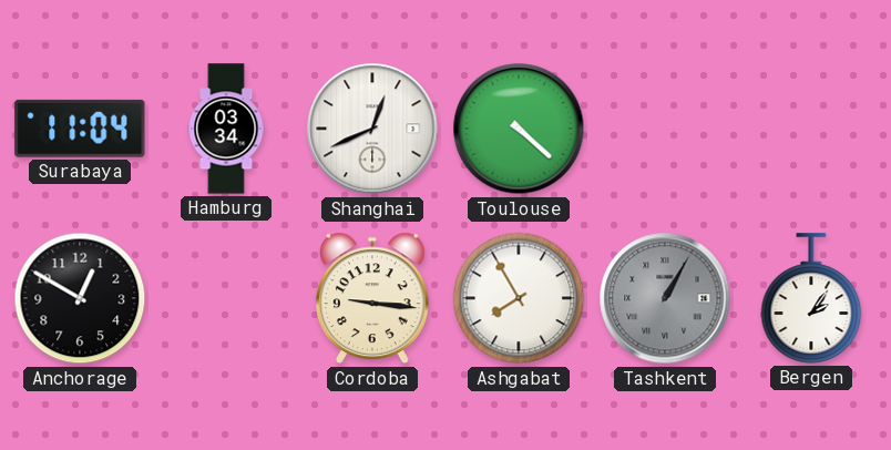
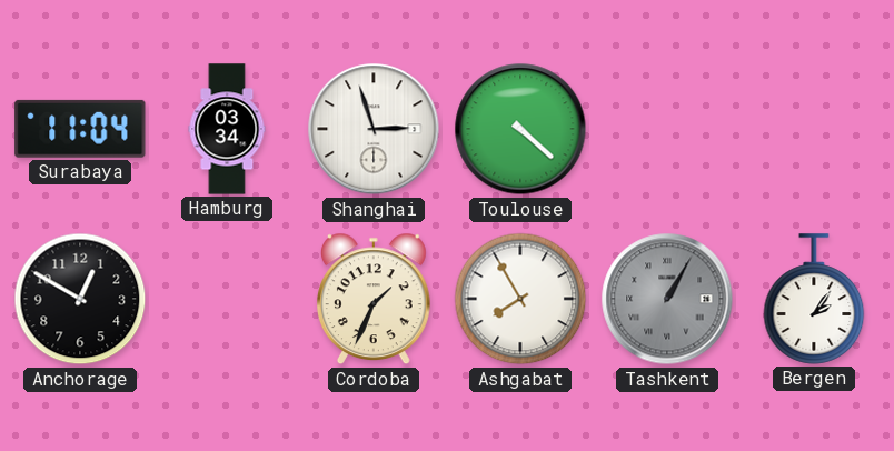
Shanghai: 12:41 -> 2:57 (374, 129)
Cordoba: 9:16 -> 1:34 (374, 299)
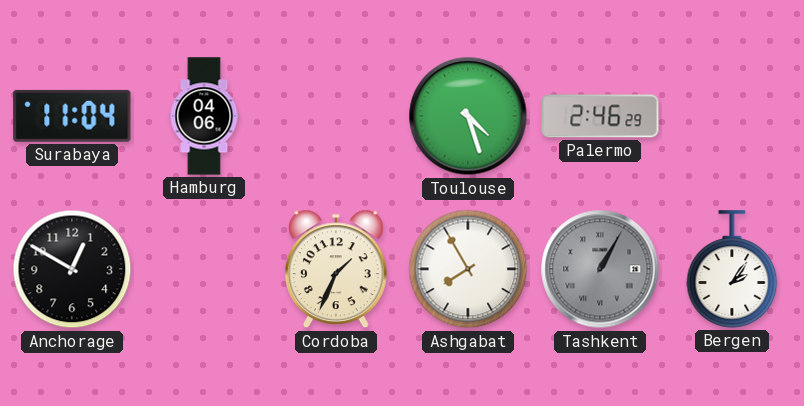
Hamburg: 03:34 -> 04:06 (204, 116)
Shanghai: 2:57 -> none (374, 129)
Toulouse: 4:22 -> 4:27 (468, 116)
Palermo: none -> 2:46 (600, 116)
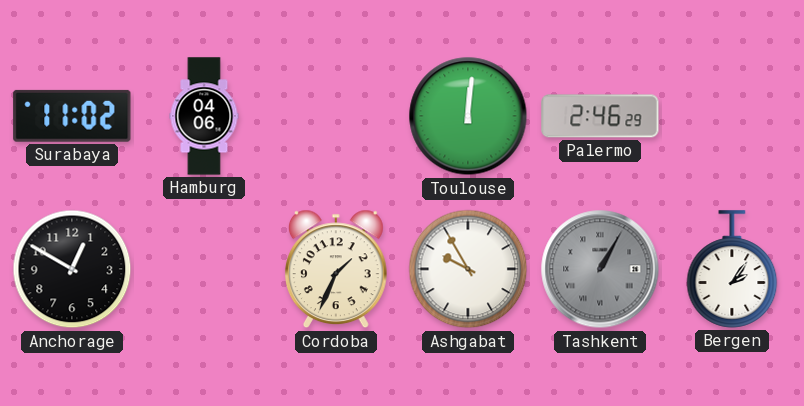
Surabaya: 11:04 -> 11:02 (72, 116)
Toulouse: 4:27 -> 12:01 (468, 116)
Ashgabat: 7:55 -> 9:55 (468, 269)
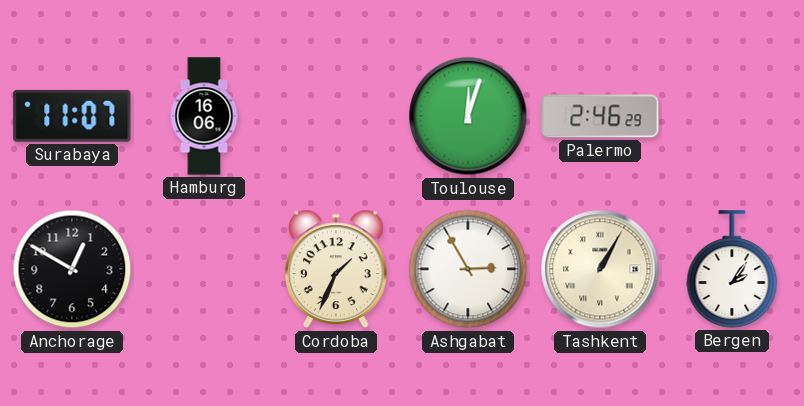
Surabaya: 11:02 -> 11:07 (72, 116)
Hamburg: 04:06 -> 16:06 (204, 116)
Toulouse: 12:01 -> 12:03 (468, 116)
Ashgabat: 9:55 -> 2:55 (468, 269)
Tashkent dial: grey -> cream (600, 269)
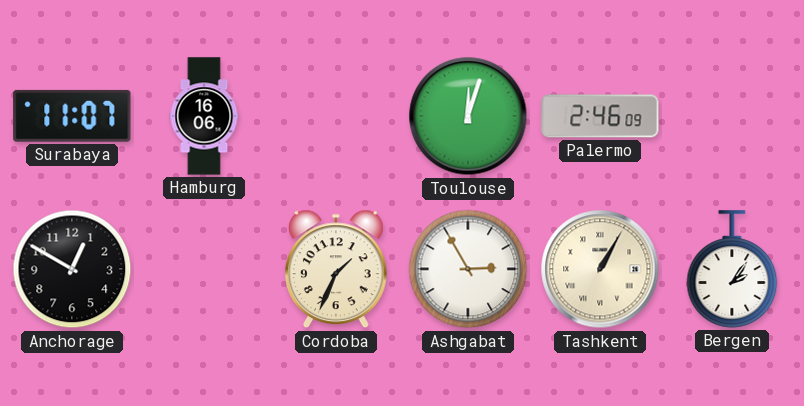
Palermo: 2:46:29 -> 2:46:09 (600, 116)
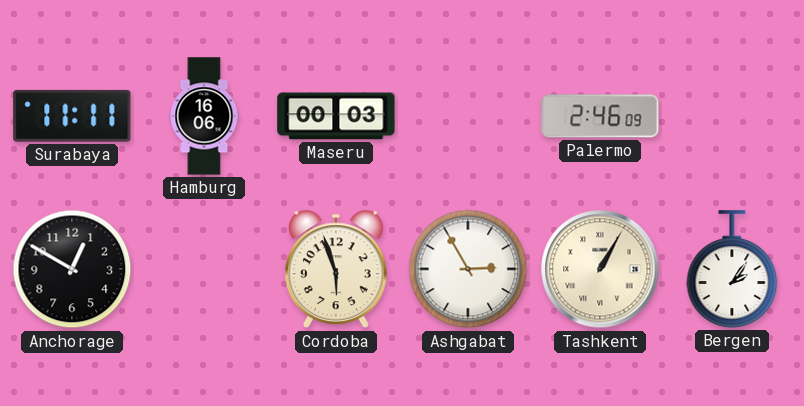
Surabaya: 11:07 -> 11:11 (72, 116)
Maseru: none -> 00:03 (336, 116)
Toulouse: 12:03 -> none (468, 116)
Cordoba: 1:34 -> 5:57 (336, 269)
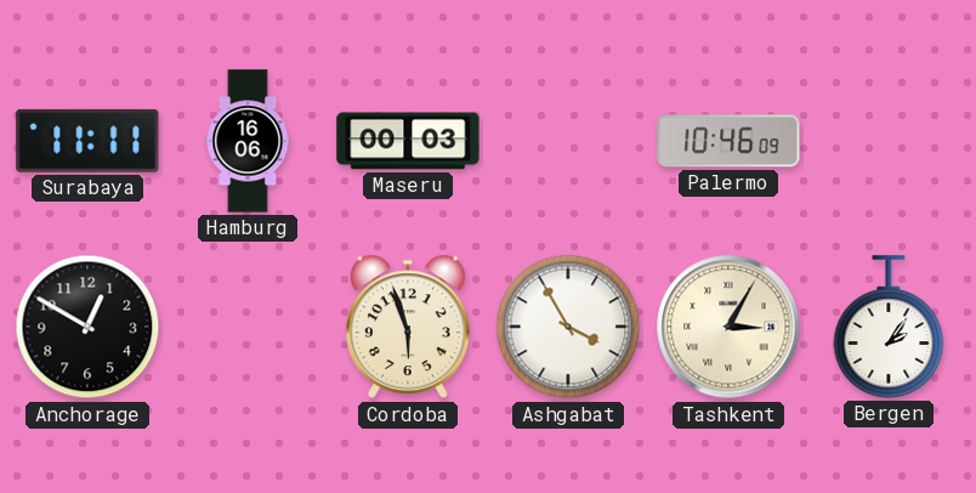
Palermo: 2:46 -> 10:46 (728, 141)
Ashgabat: 2:55 -> 3:55 (568, 327)
Tashkent: 1:05 -> 3:05 (728, 327)
